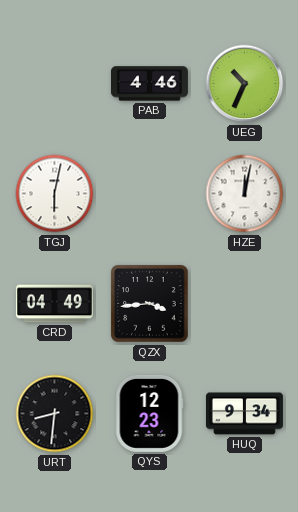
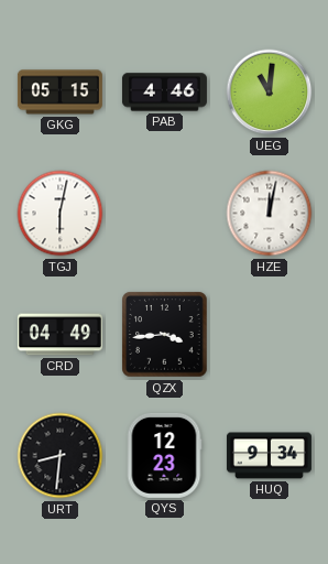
GKG: none -> 05:15 (59, 93)
UEG: 10:34 -> 11:01 (270, 93)
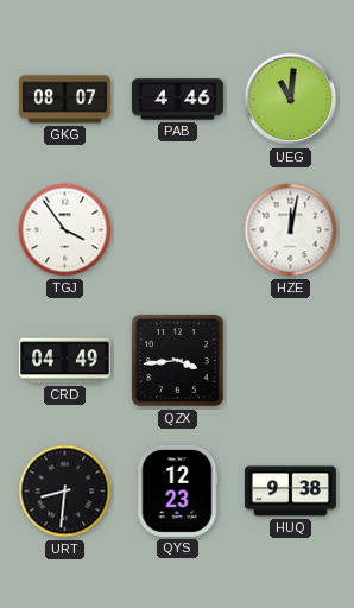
GKG: 05:15 -> 08:07 (64, 100)
TGJ: 6:02 -> 3:54 (65, 230)
HUQ: 9:34 -> 9:38 (290, 492)
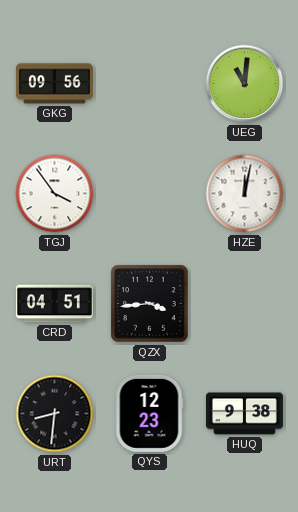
GKG: 08:07 -> 09:56 (54, 84)
PAB: 4:46 -> none (177, 100)
CRD: 04:49 -> 04:51 (54, 304)
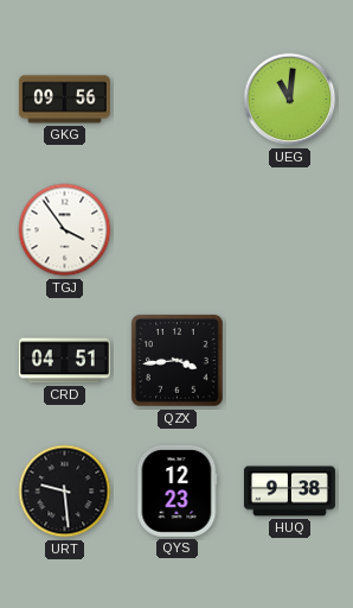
HZE: 12:02 -> none (245, 194)
URT: 8:31 -> 9:29 (65, 492)
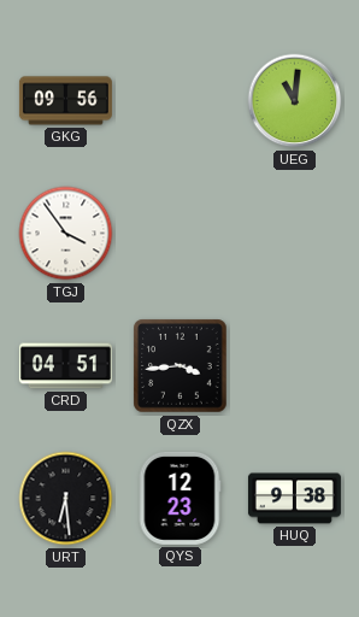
URT: 9:29 -> 6:29 (66, 499)
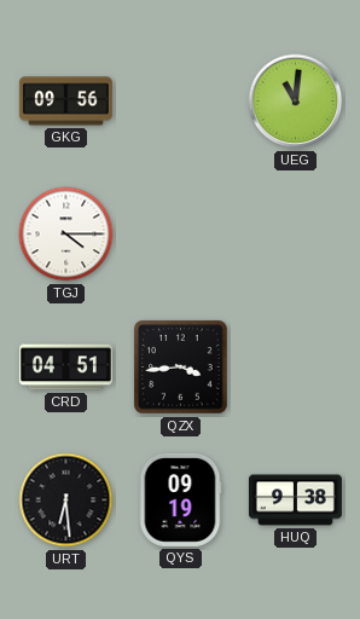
TGJ: 3:54 -> 4:15 (66, 235)
QYS: 12:23 -> 09:19 (180, 499)
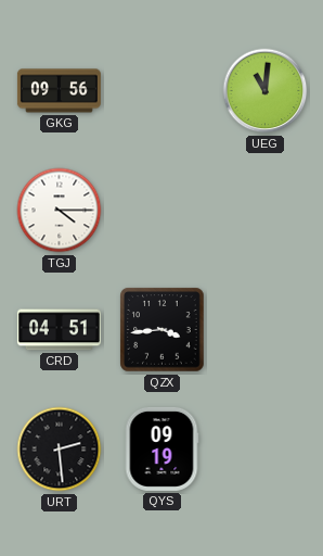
URT: 6:29 -> 2:29 (60, 450)
HUQ: 9:38 -> none (295, 501)
